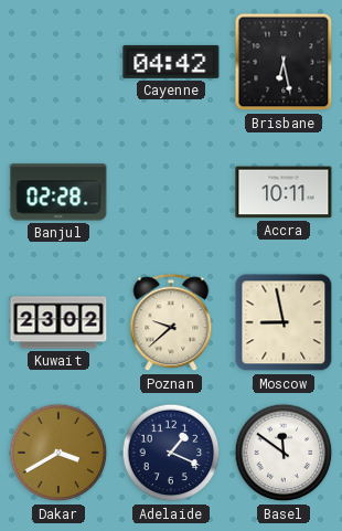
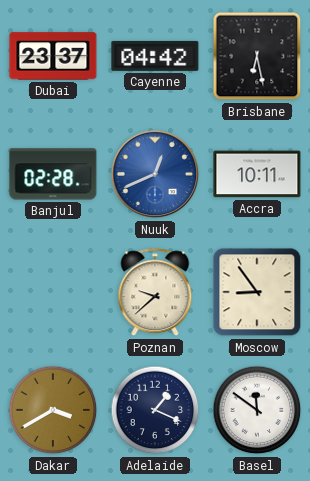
Dubai: none -> 23:37 (53, 56)
Nuuk: none -> 12:41 (155, 174)
Kuwait: 23:02 -> none (58, 322)
Moscow: 8:58 -> 8:54 (257, 292)
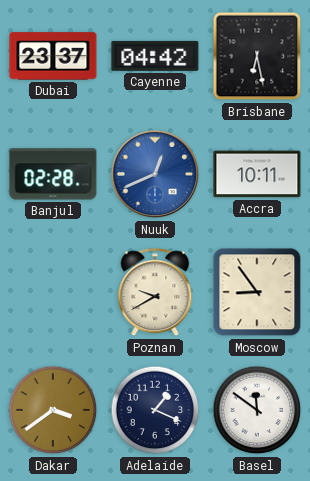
Poznan: 9:38 -> 9:40 (155, 293)
Dakar: 3:40 -> 3:39 (53, 410)
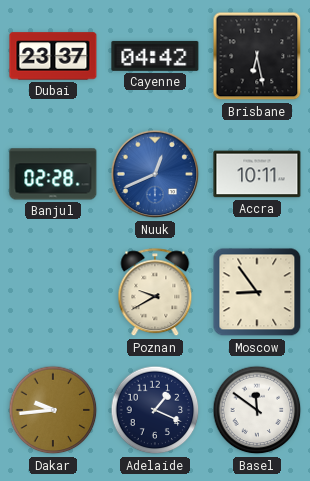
Dakar: 3:39 -> 9:44 (53, 410)
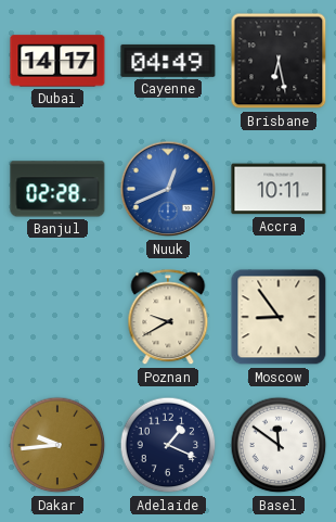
Dubai: 23:37 -> 14:17 (57, 61)
Cayenne: 04:42 -> 04:49 (168, 61)
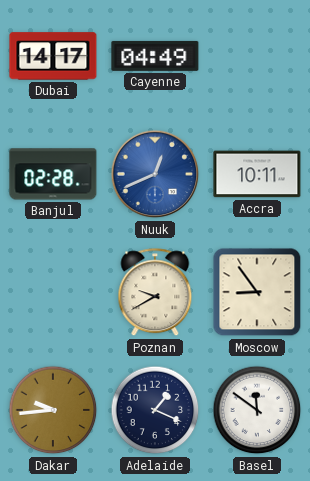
Brisbane: 6:28 -> none (279, 61)
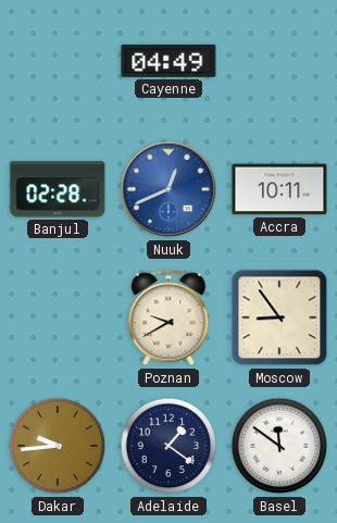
Dubai: 14:17 -> none (53, 56)
Adelaide: 1:19 -> 1:21 (168, 446)
